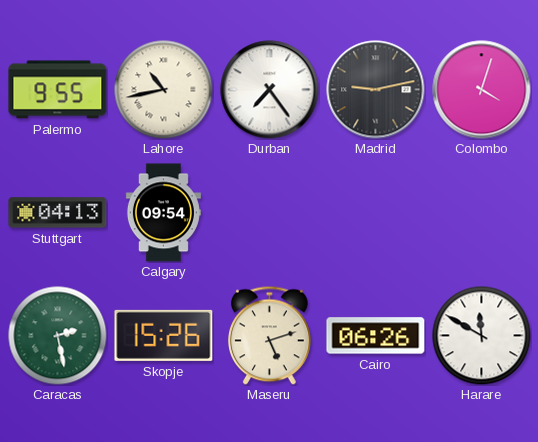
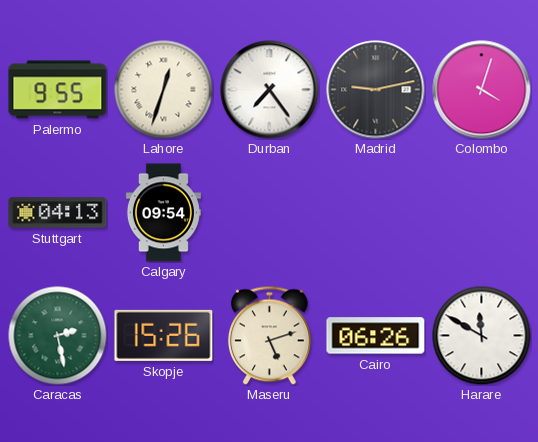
Lahore: 10:43 -> 12:33 (164, 90)
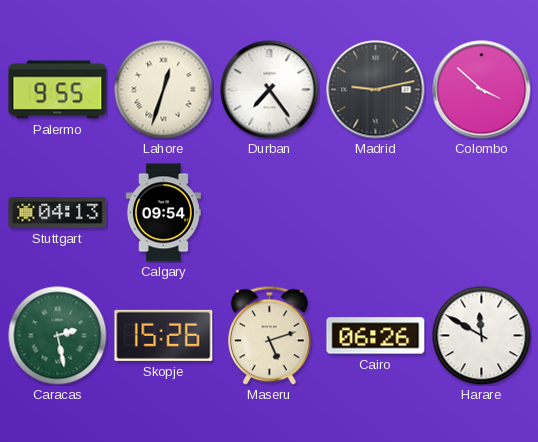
Colombo: 4:03 -> 3:52 (482, 90)
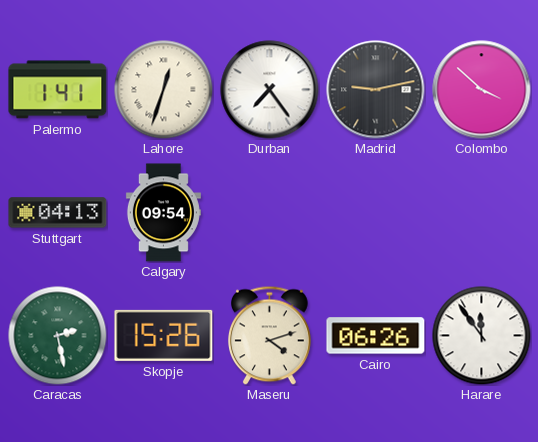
Palermo: 9:55 -> 1:41 (58, 90)
Maseru: 5:12 -> 4:12 (270, 335)
Harare: 11:50 -> 11:54 (482, 336)
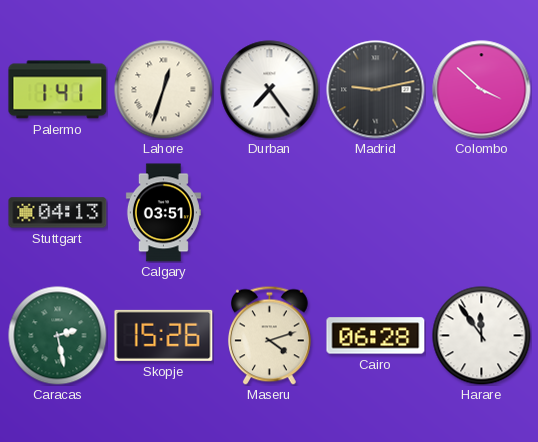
Calgary: 09:54 -> 03:51 (163, 213)
Cairo: 06:26 -> 06:28 (376, 336)
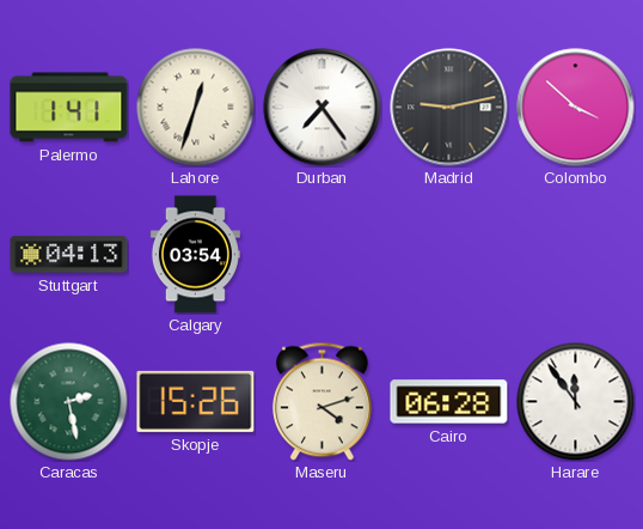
Calgary: 03:51 -> 03:54 (195, 255)
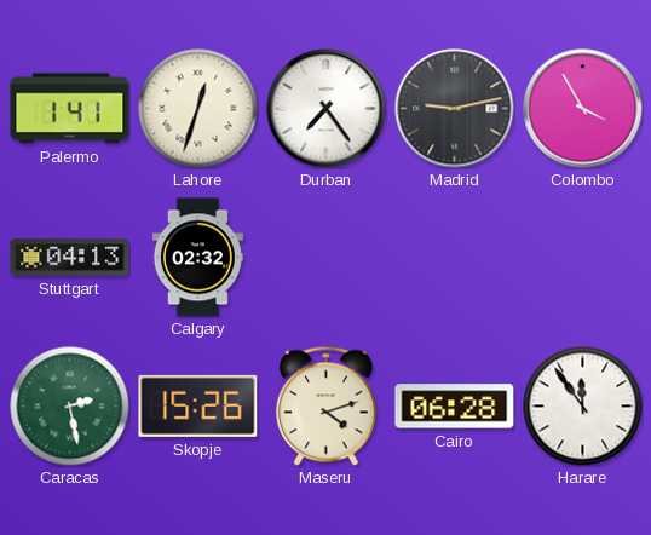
Colombo: 3:52 -> 3:55 (583, 109)
Calgary: 03:54 -> 02:32 (197, 258)
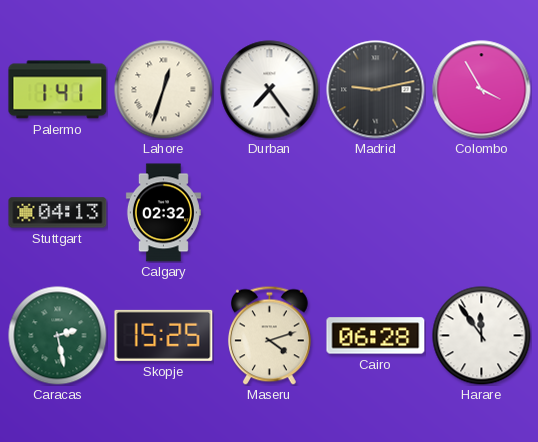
Skopje: 15:26 -> 15:25 (164, 335)
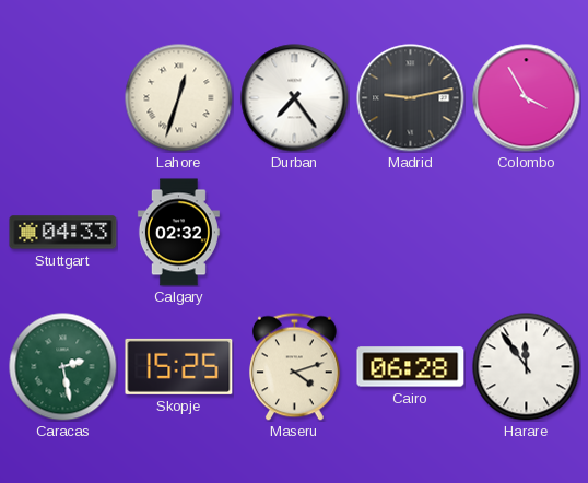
Palermo: 1:41 -> none (58, 90)
Stuttgart: 04:13 -> 04:33 (63, 233)
